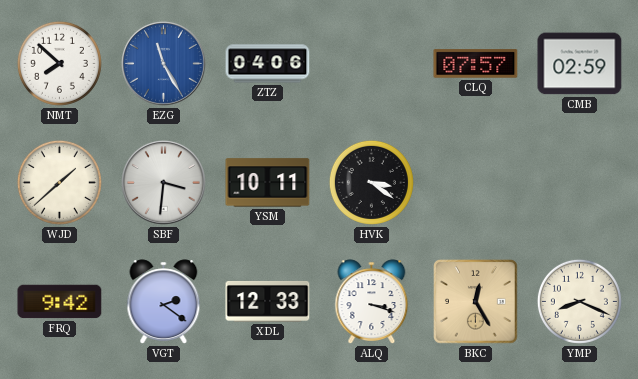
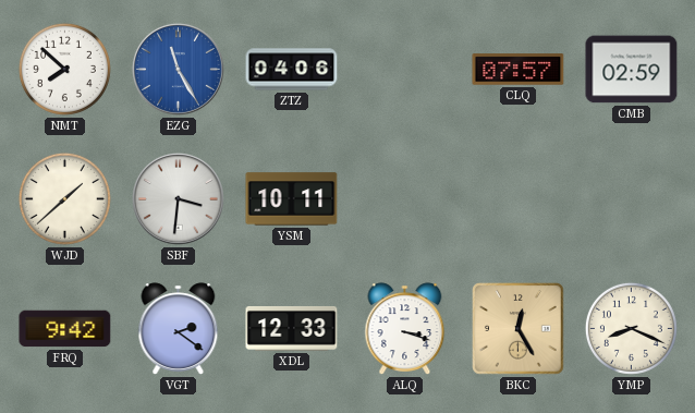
HVK: 3:21 -> none (371, 182)
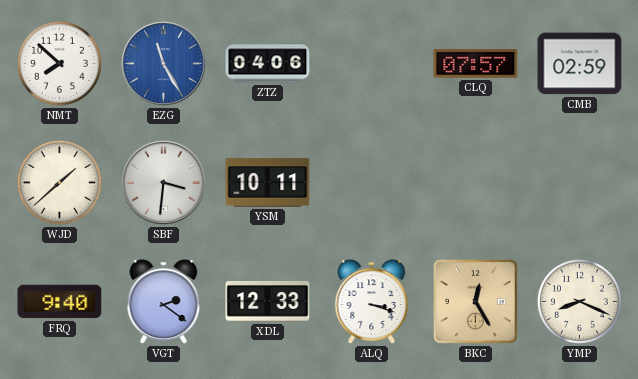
FRQ: 9:42 -> 9:40 (60, 302)
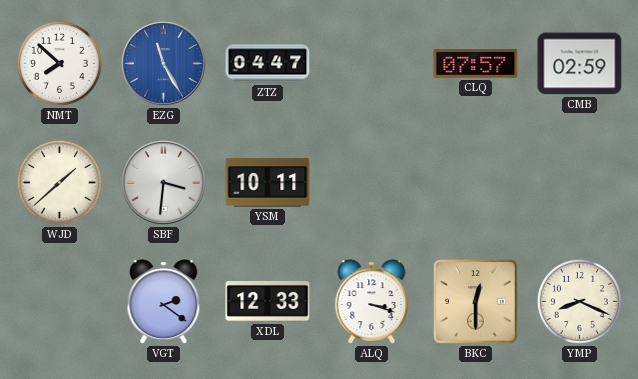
ZTZ: 04:06 -> 04:47 (268, 64)
FRQ: 9:40 -> none (60, 302)
BKC: 12:25 -> 12:30 (476, 302)
